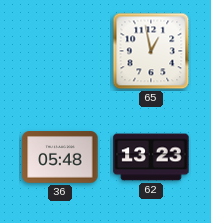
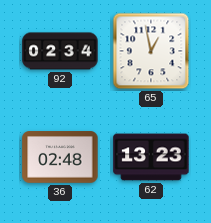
92: none -> 02:34 (60, 51)
36: 05:48 -> 02:48 (60, 157)
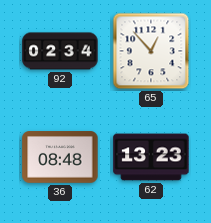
65: 12:58 -> 12:53 (151, 51)
36: 02:48 -> 08:48 (60, 157)
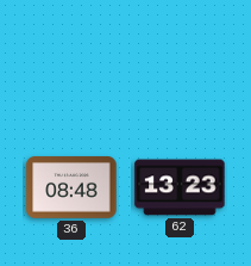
92: 02:34 -> none (60, 51)
65: 12:53 -> none (151, 51)
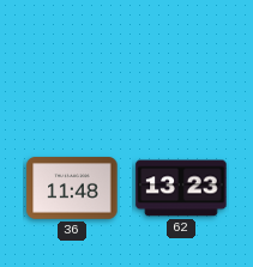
36: 08:48 -> 11:48 (72, 188)
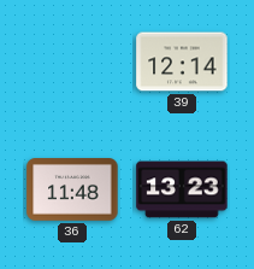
39: none -> 12:14 (182, 62)
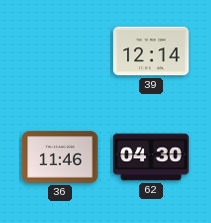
36: 11:48 -> 11:46 (60, 157)
62: 13:23 -> 04:30 (151, 157)
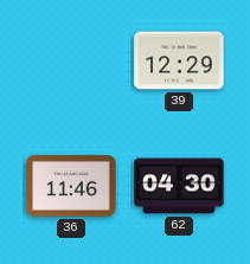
39: 12:14 -> 12:29 (179, 60)
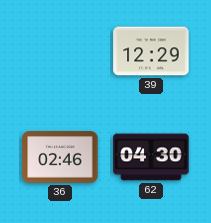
36: 11:46 -> 02:46 (60, 157)
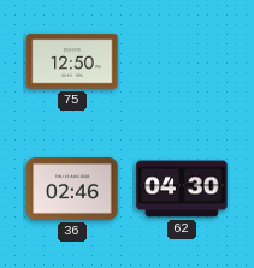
75: none -> 12:50 (72, 61)
39: 12:29 -> none (151, 51)
